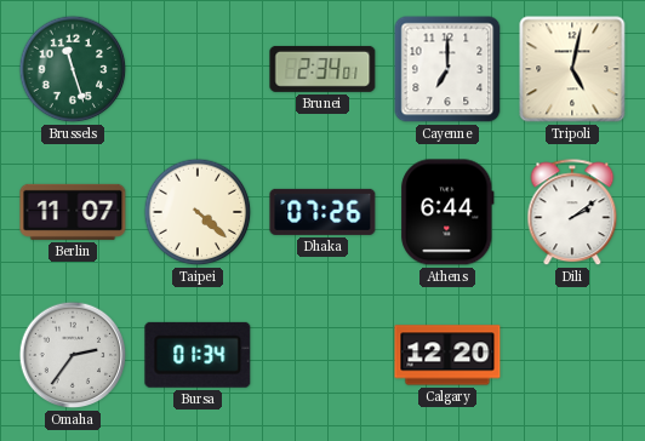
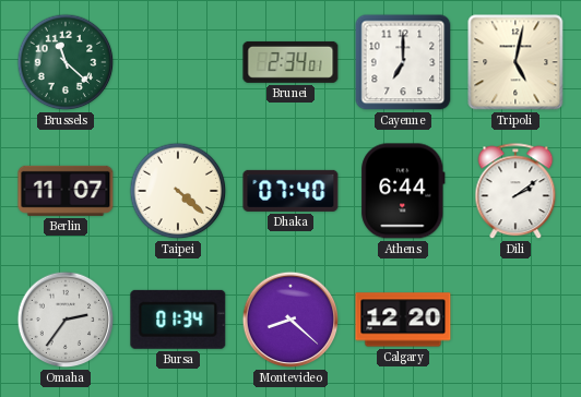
Brussels: 11:27 -> 11:22 (66, 62)
Dhaka: 07:26 -> 07:40 (290, 191)
Montevideo: none -> 8:22 (290, 320)
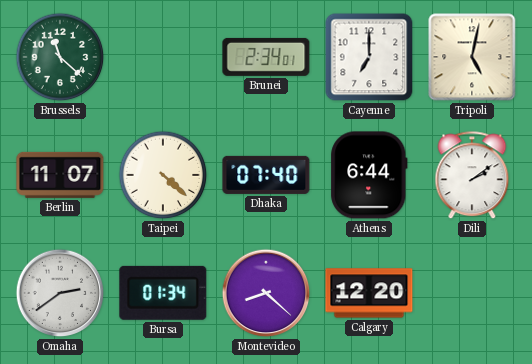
Omaha: 2:36 -> 2:39 (60, 293)
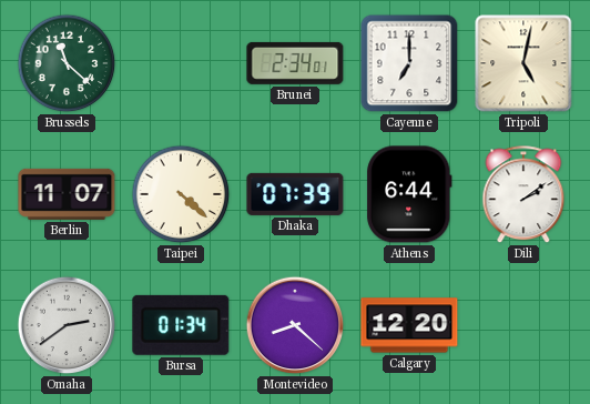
Dhaka: 07:40 -> 07:39 (295, 194)
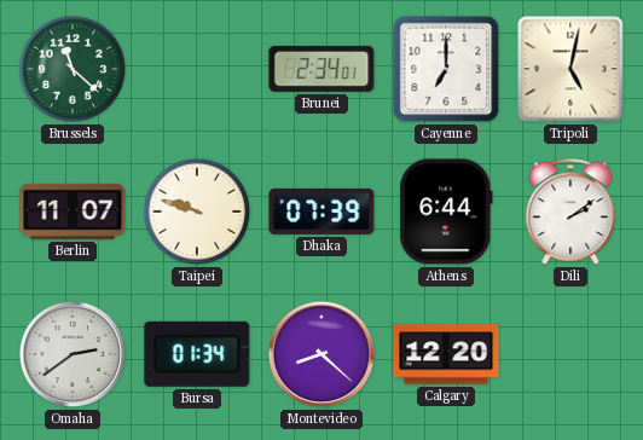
Taipei: 4:22 -> 9:48 (197, 212)
